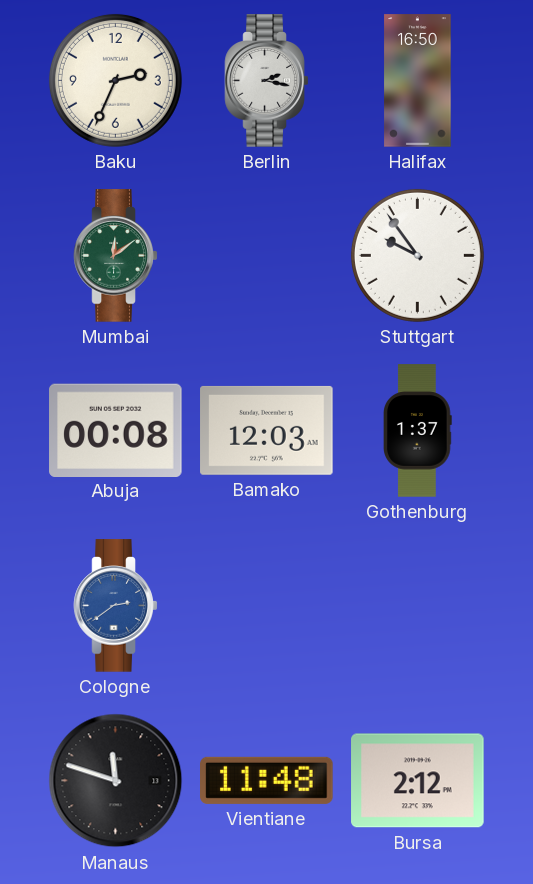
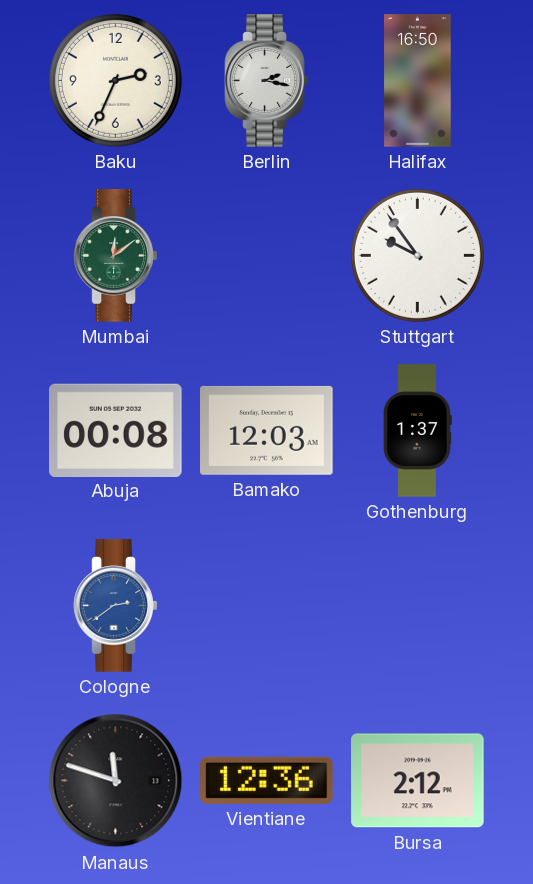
Vientiane: 11:48 -> 12:36 (267, 780)
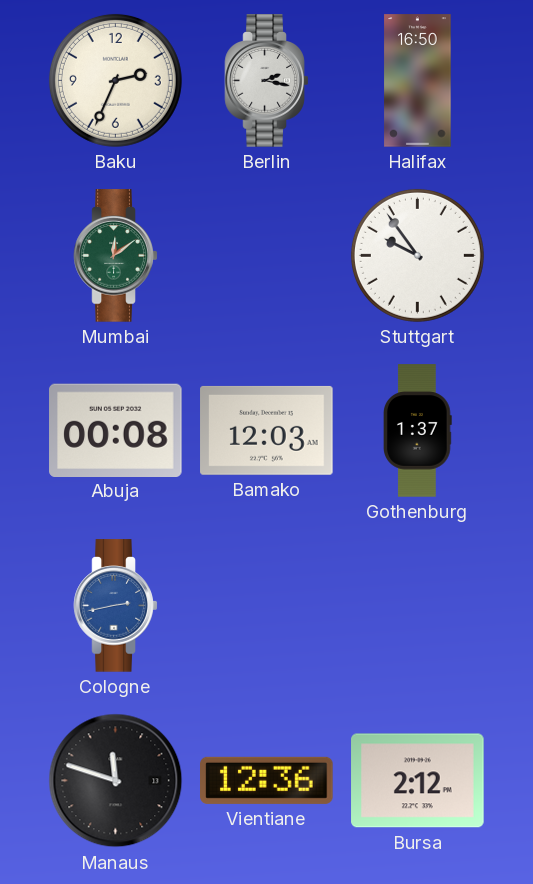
Cologne: 2:39 -> 2:43 (116, 606)
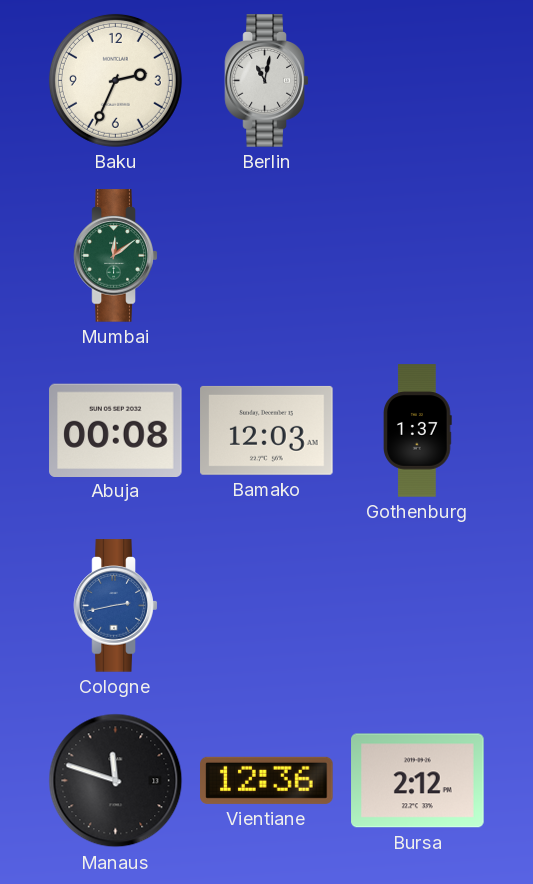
Berlin: 2:17 -> 11:02 (267, 81)
Halifax: 16:50 -> none (418, 81)
Stuttgart: 9:54 -> none (417, 255)
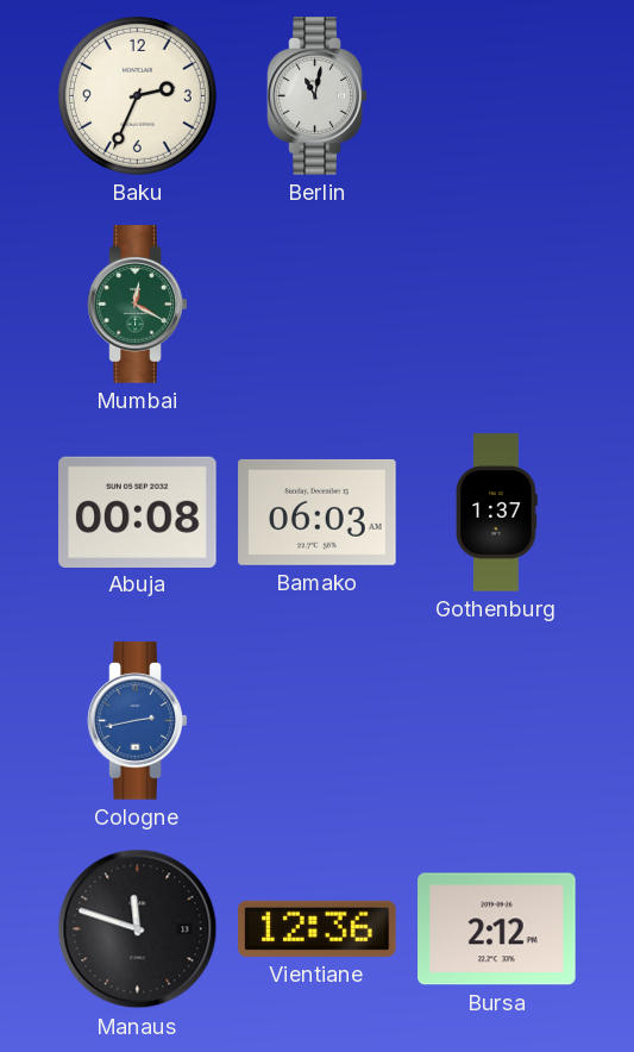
Mumbai: 12:09 -> 12:20 (138, 305)
Bamako: 12:03 -> 06:03 (318, 512)
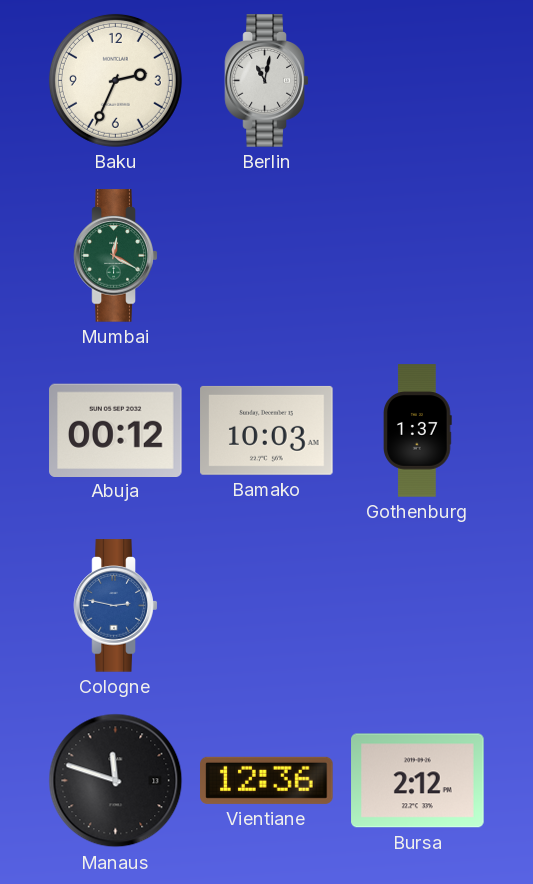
Abuja: 00:08 -> 00:12 (116, 430)
Bamako: 06:03 -> 10:03 (267, 430)
Cologne: 2:43 -> 2:47 (116, 606)
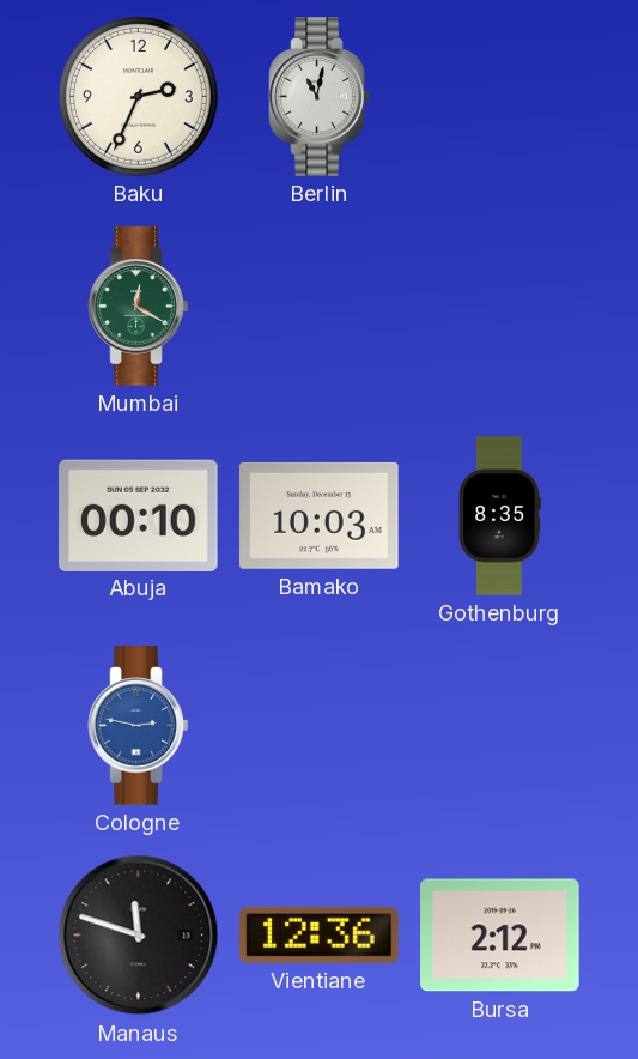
Abuja: 00:12 -> 00:10 (139, 515)
Gothenburg: 1:37 -> 8:35 (500, 516)
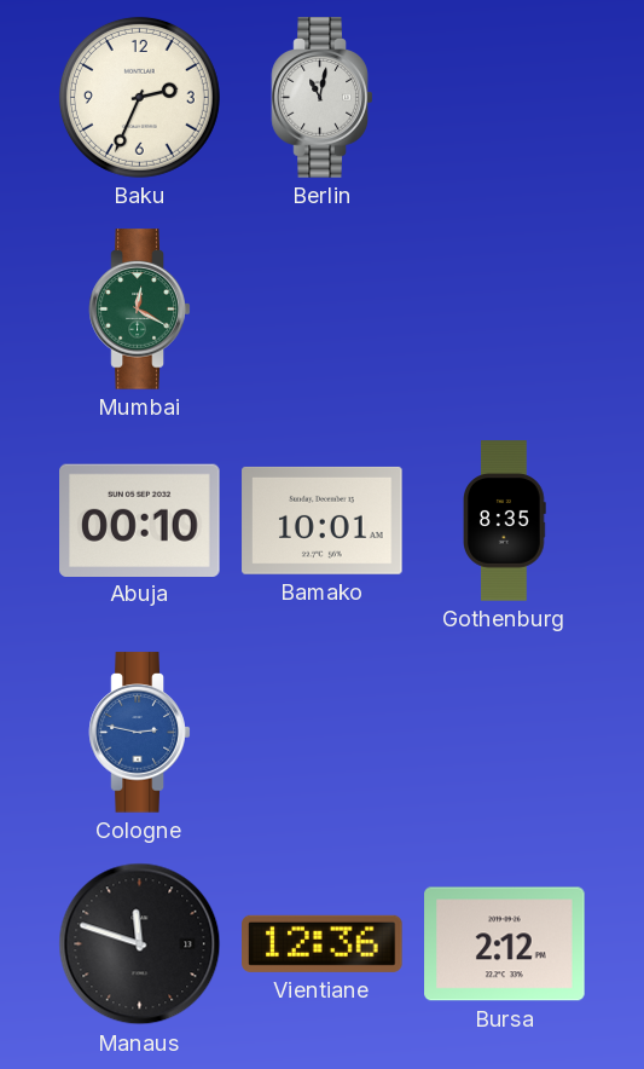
Bamako: 10:03 -> 10:01 (323, 520)
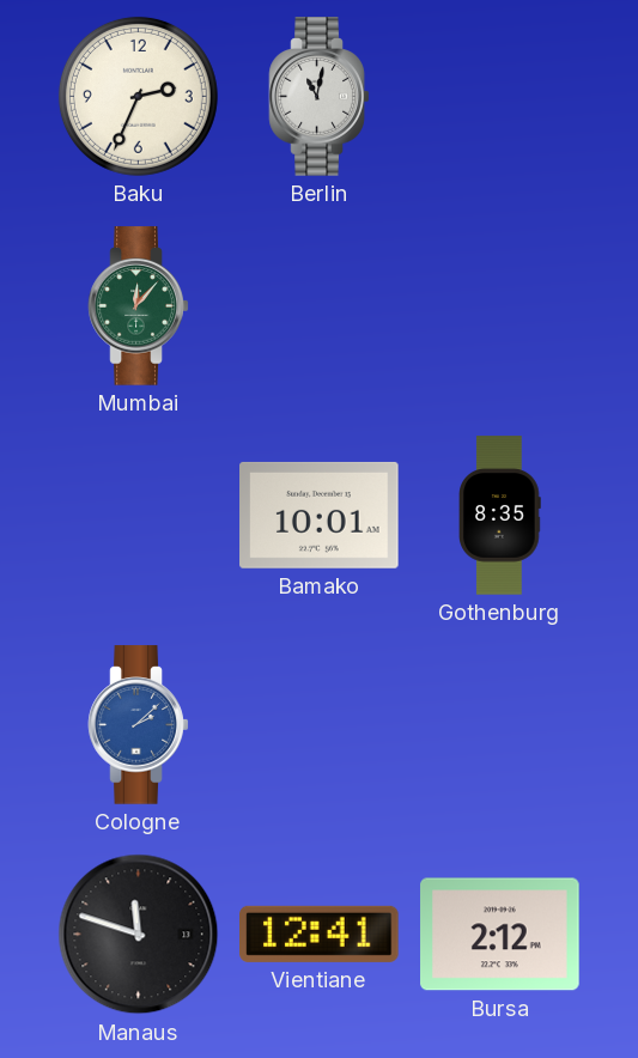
Mumbai: 12:20 -> 12:07 (139, 306)
Abuja: 00:10 -> none (140, 520)
Cologne: 2:47 -> 2:08 (139, 725)
Vientiane: 12:36 -> 12:41 (320, 934)
